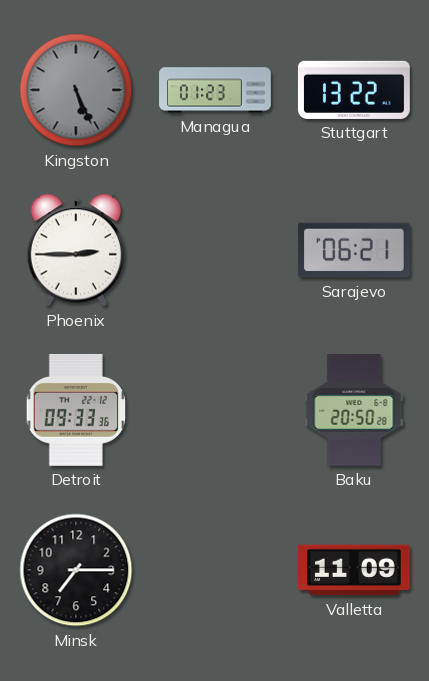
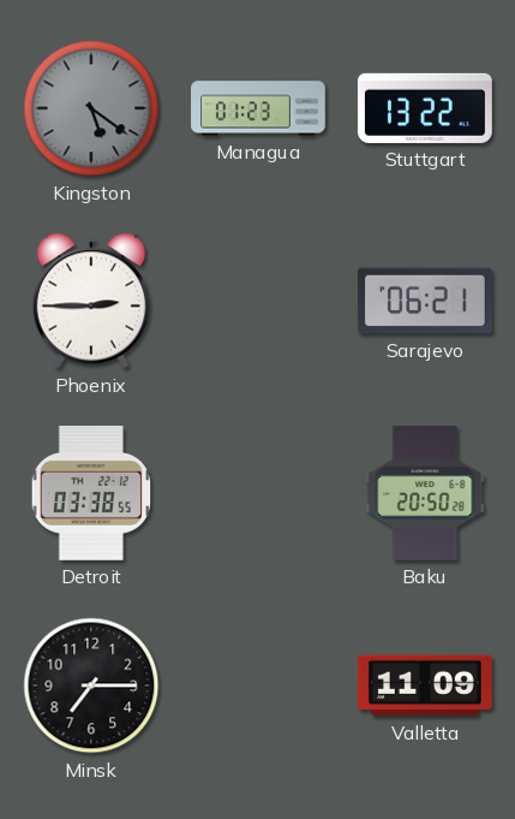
Kingston: 5:26 -> 5:21 (91, 108)
Detroit: 09:33 -> 03:38 (91, 493)
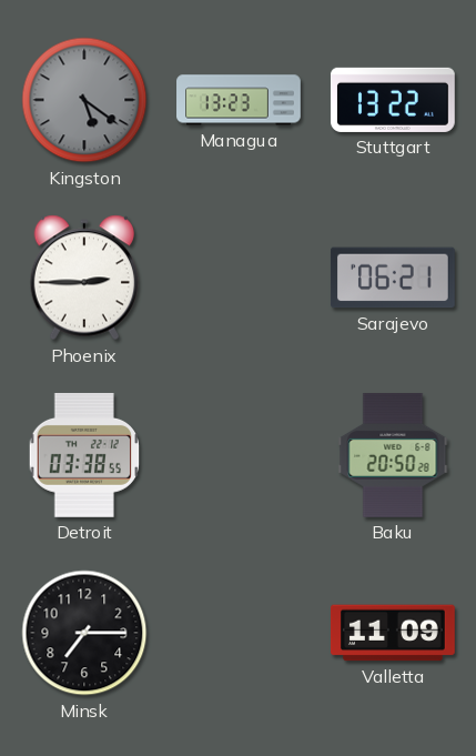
Managua: 01:23 -> 13:23 (239, 100)
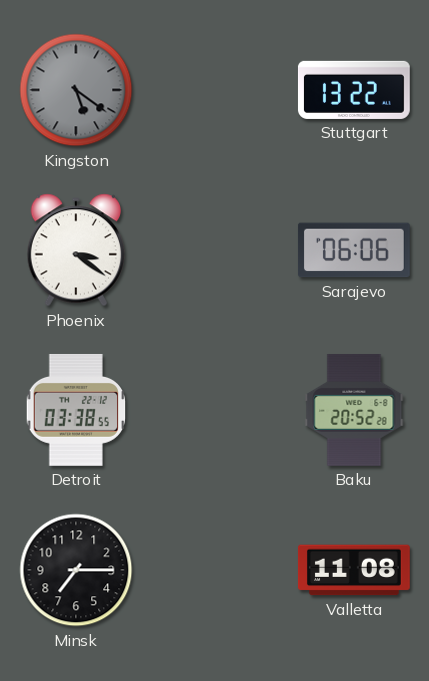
Managua: 13:23 -> none (239, 100)
Phoenix: 2:45 -> 3:21 (75, 250)
Sarajevo: 06:21 -> 06:06 (354, 250)
Baku: 20:50 -> 20:52 (354, 410)
Valletta: 11:09 -> 11:08 (354, 570)
